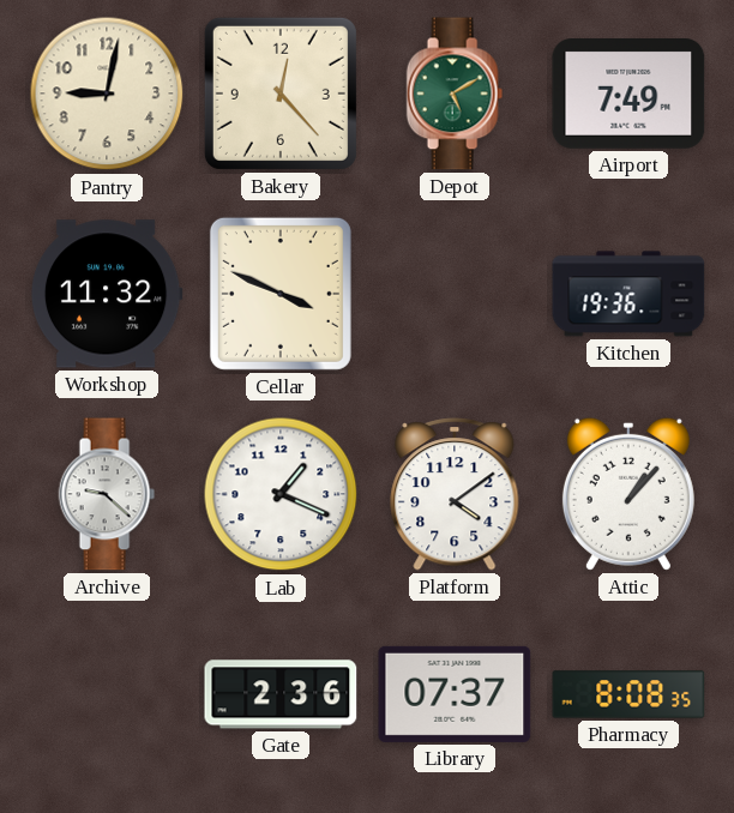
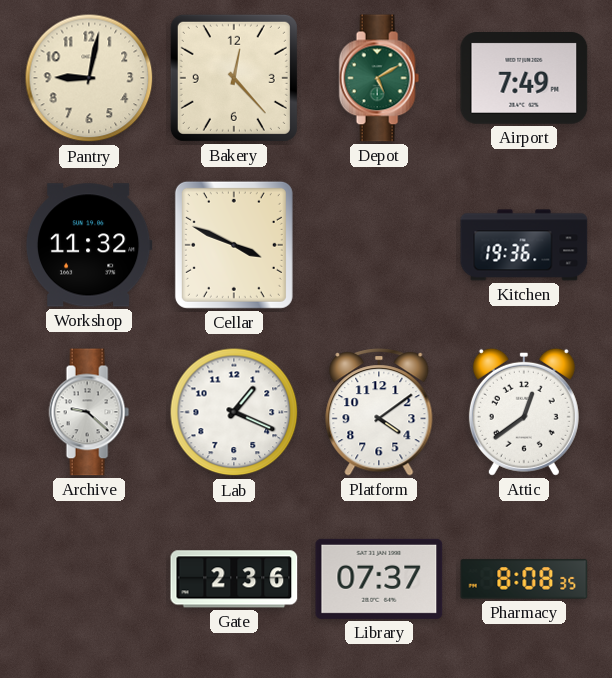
Attic: 1:07 -> 12:39 (524, 412)
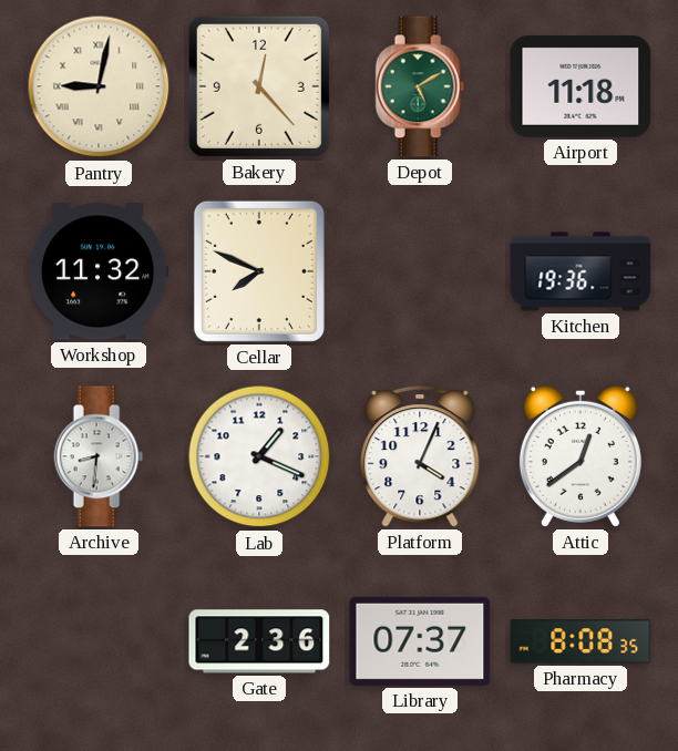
Pantry numerals: Arabic -> Roman (99, 86)
Airport: 7:49 -> 11:18 (581, 88)
Cellar: 3:49 -> 7:49 (259, 271)
Archive: 9:22 -> 8:31 (99, 456)
Platform: 4:09 -> 4:04 (420, 456)
